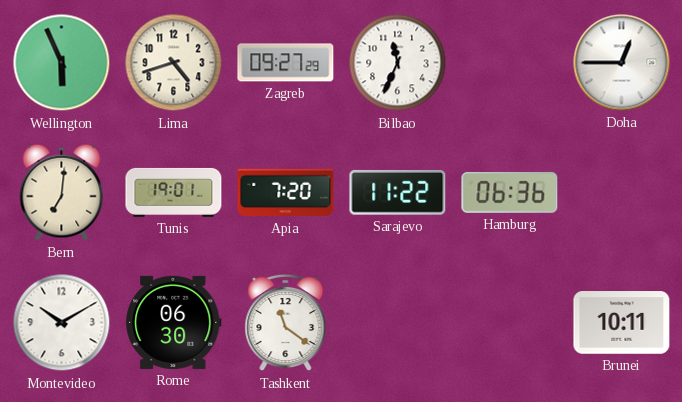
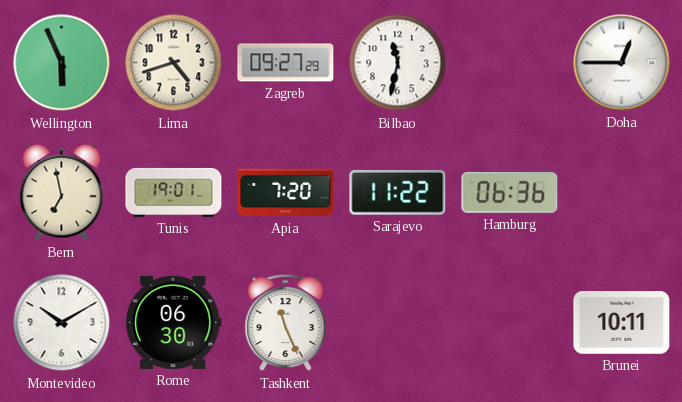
Bilbao: 11:34 -> 11:32 (398, 63)
Bern: 7:01 -> 6:58 (62, 192)
Tashkent: 11:21 -> 11:26 (286, 323)
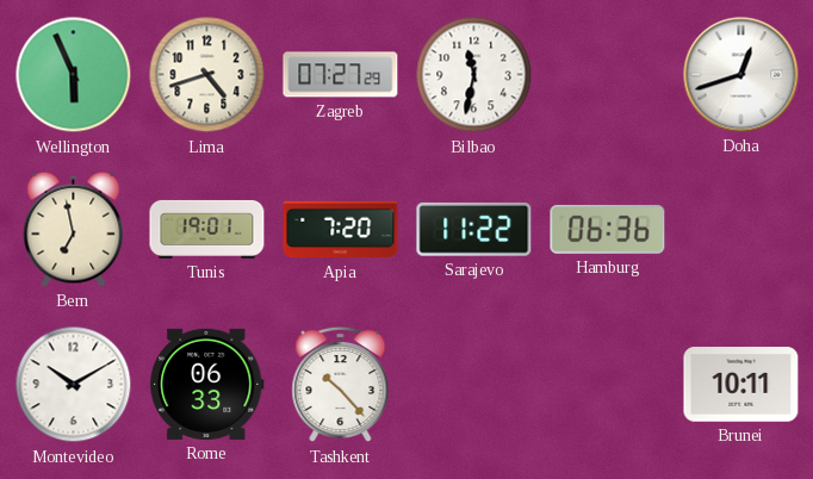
Zagreb: 09:27 -> 07:27 (341, 75)
Doha: 12:45 -> 12:42 (741, 75)
Rome: 06:30 -> 06:33 (207, 384)
Tashkent: 11:26 -> 10:23 (341, 385)
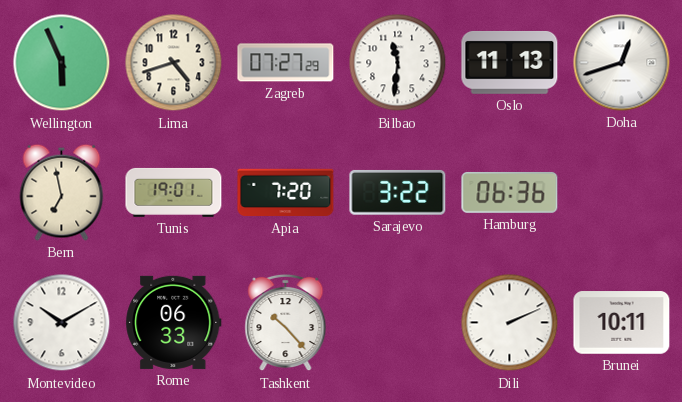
Bilbao: 11:32 -> 11:31 (398, 63)
Oslo: none -> 11:13 (510, 62)
Sarajevo: 11:22 -> 3:22 (398, 192)
Dili: none -> 2:11 (510, 323)
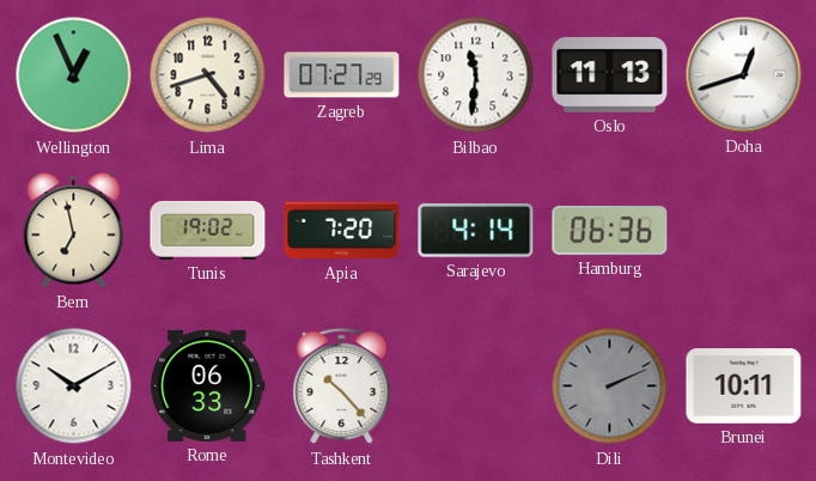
Wellington: 5:56 -> 12:56 (74, 75)
Tunis: 19:01 -> 19:02 (208, 230)
Sarajevo: 3:22 -> 4:14 (476, 230)
Dili dial: white -> grey (610, 386)
